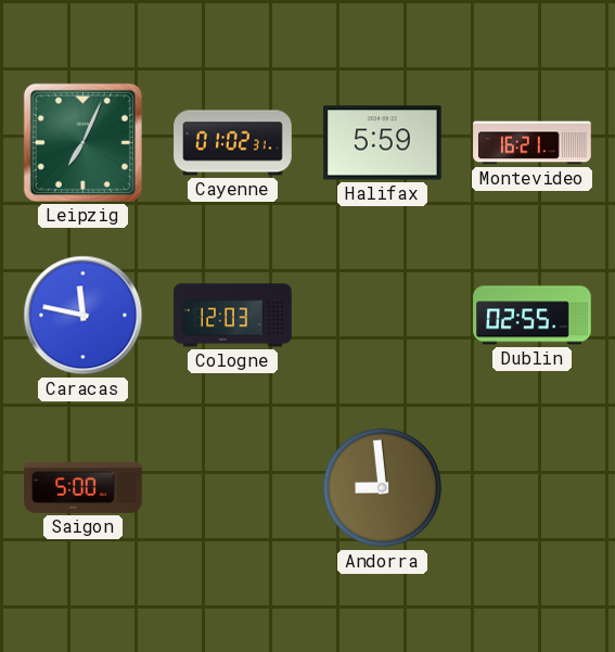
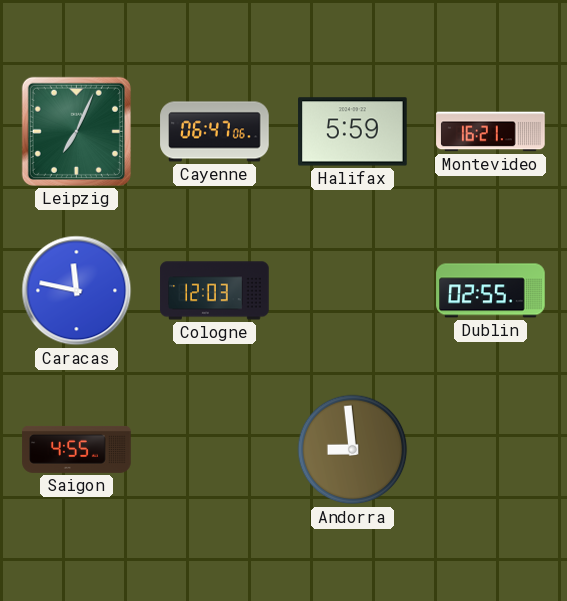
Cayenne: 01:02 -> 06:47 (215, 132)
Saigon: 5:00 -> 4:55 (77, 449)
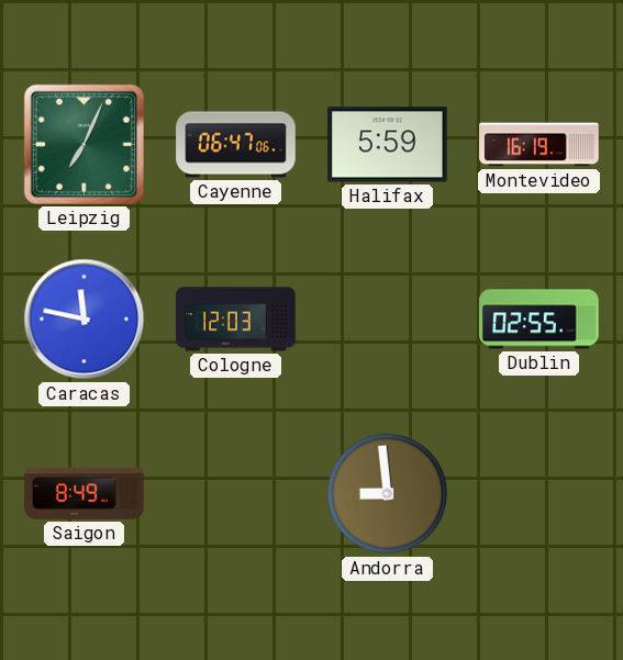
Montevideo: 16:21 -> 16:19 (539, 145)
Saigon: 4:55 -> 8:49 (85, 493)
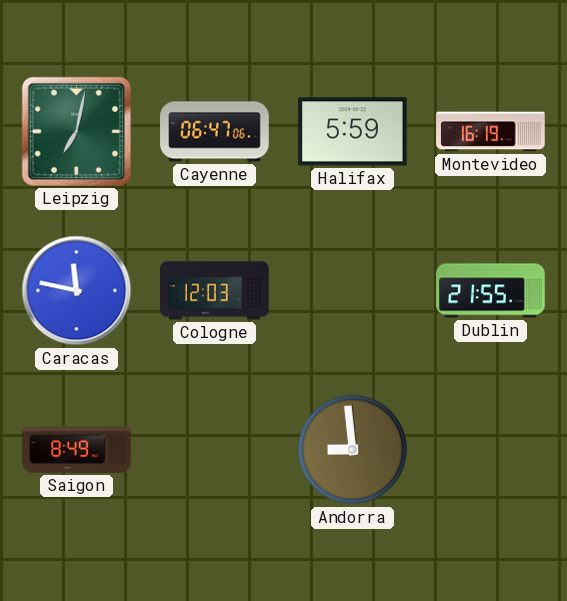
Leipzig: 7:04 -> 7:02 (76, 131)
Dublin: 02:55 -> 21:55 (491, 291)
